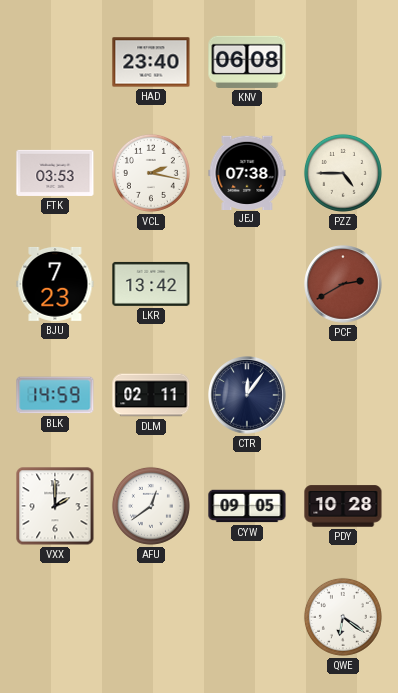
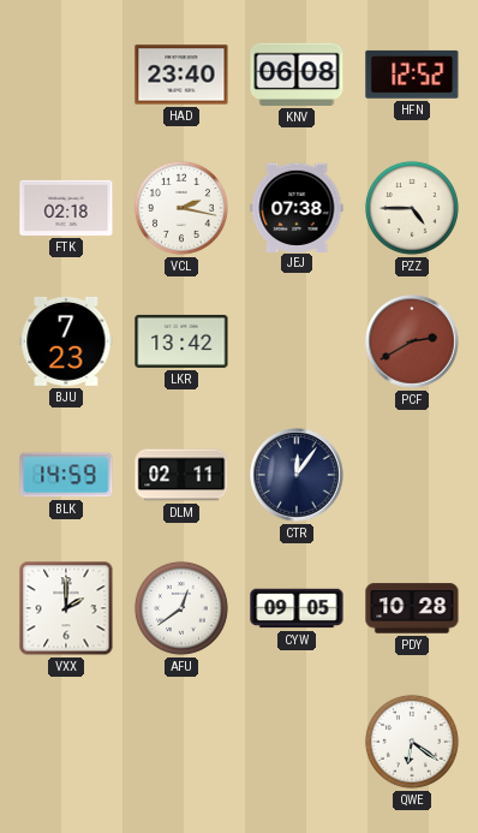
HFN: none -> 12:52 (412, 75)
FTK: 03:53 -> 02:18 (66, 208)
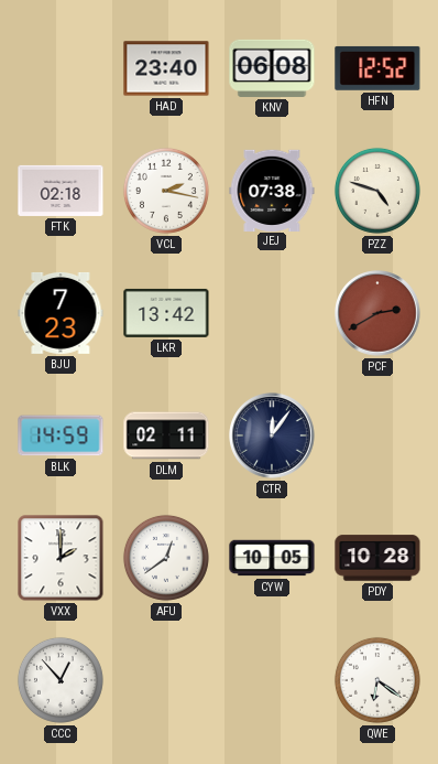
PZZ: 4:45 -> 4:48 (377, 191)
CYW: 09:05 -> 10:05 (272, 558)
CCC: none -> 12:53 (61, 680)
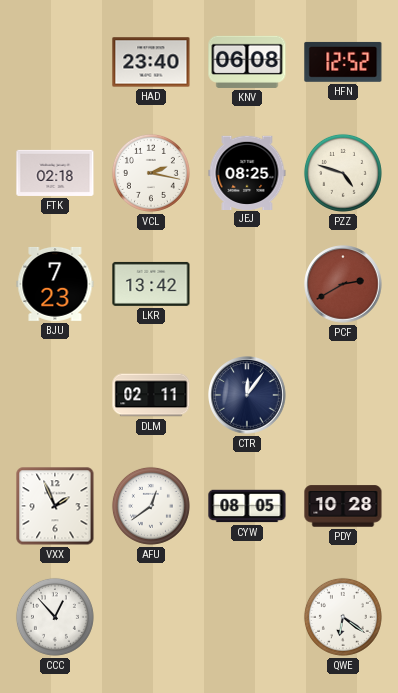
JEJ: 07:38 -> 08:25 (247, 172)
BLK: 14:59 -> none (61, 435)
VXX: 2:00 -> 1:56 (55, 506)
CYW: 10:05 -> 08:05 (247, 506)
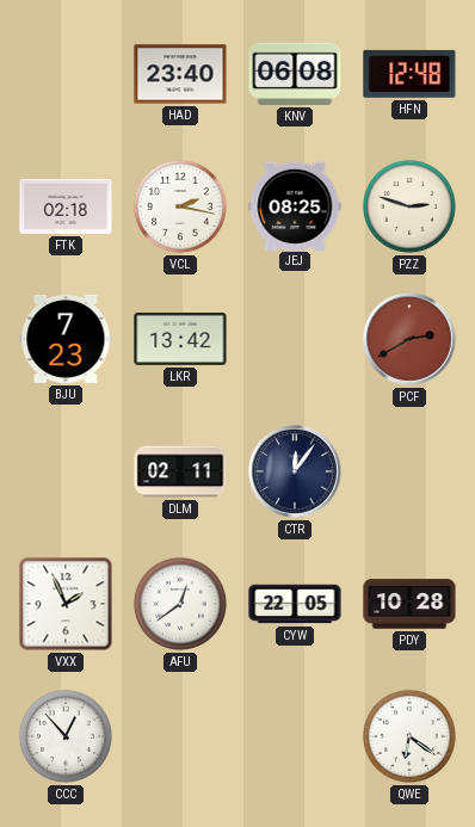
HFN: 12:52 -> 12:48 (409, 74)
PZZ: 4:48 -> 2:48 (409, 206)
CYW: 08:05 -> 22:05 (295, 604)
